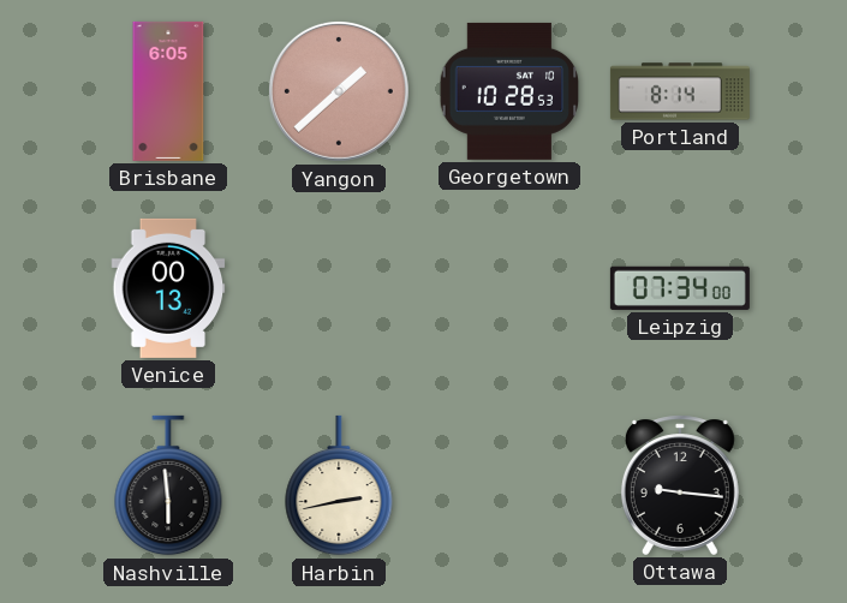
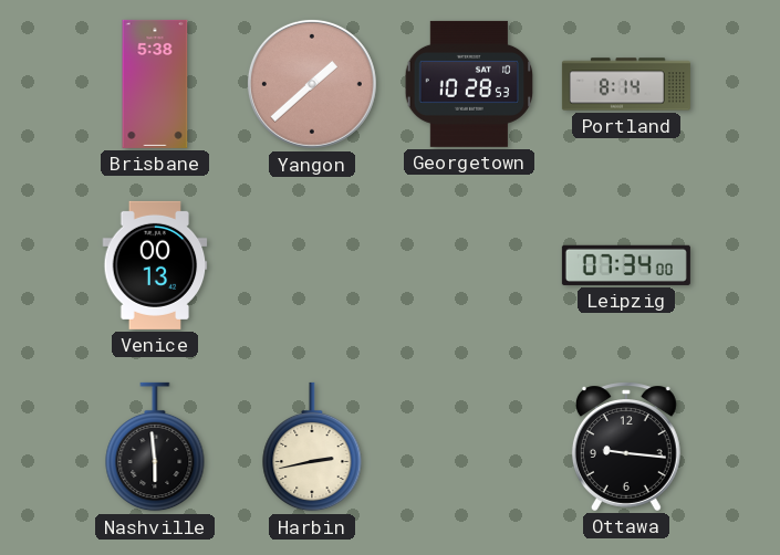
Brisbane: 6:05 -> 5:38 (155, 84)
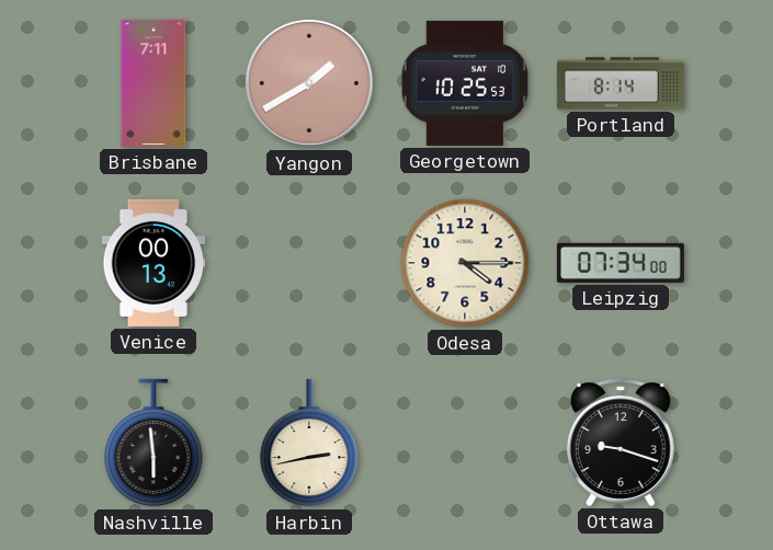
Brisbane: 5:38 -> 7:11 (154, 83)
Yangon: 1:38 -> 1:40 (309, 83)
Georgetown: 10:28 -> 10:25 (465, 83)
Odesa: none -> 4:15 (465, 263)
Ottawa: 9:16 -> 9:18 (621, 443)
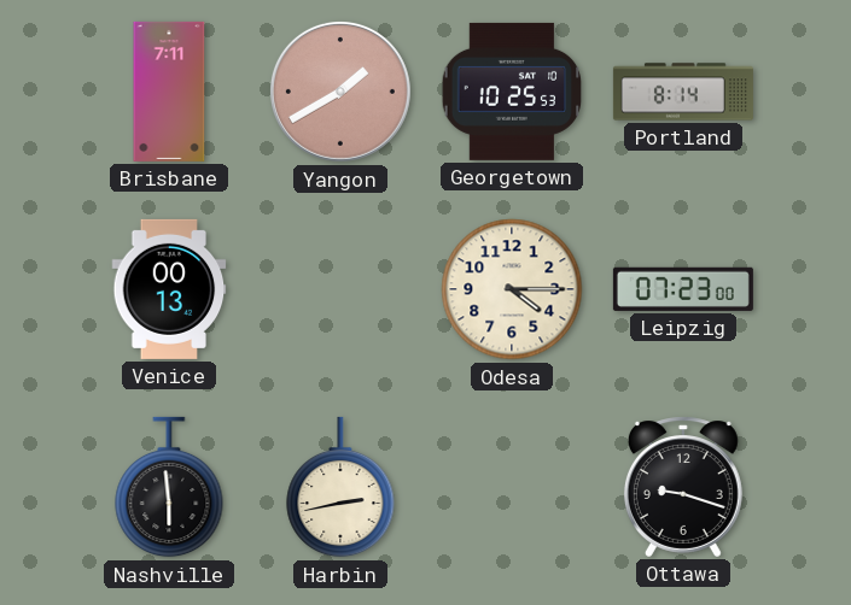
Leipzig: 07:34 -> 07:23 (683, 289)
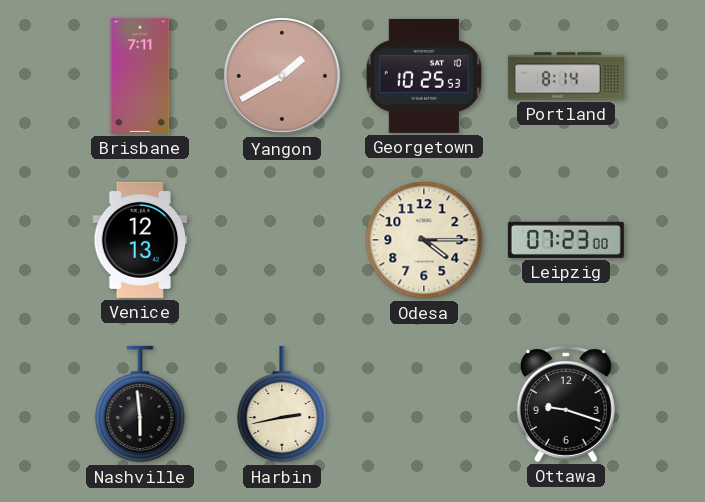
Venice: 00:13 -> 12:13 (140, 240)
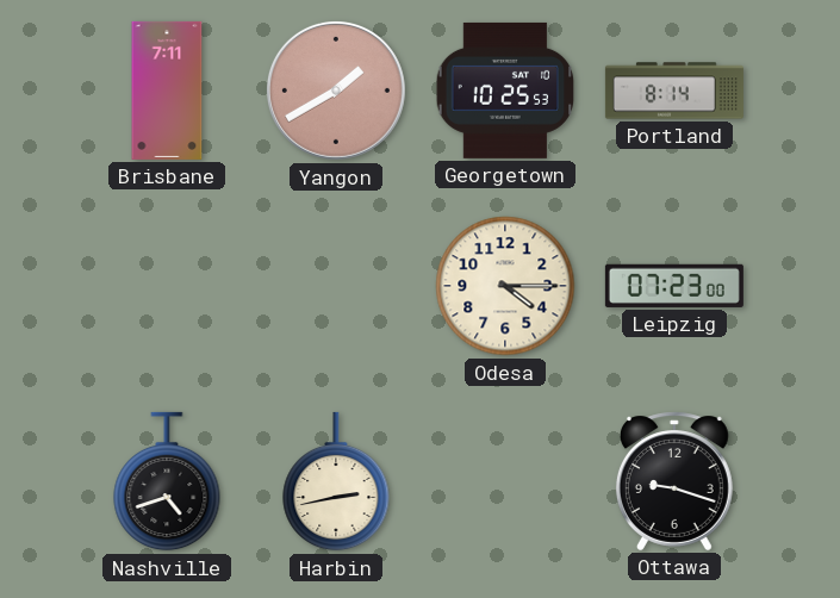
Venice: 12:13 -> none (140, 240)
Nashville: 5:59 -> 4:42 (167, 481)
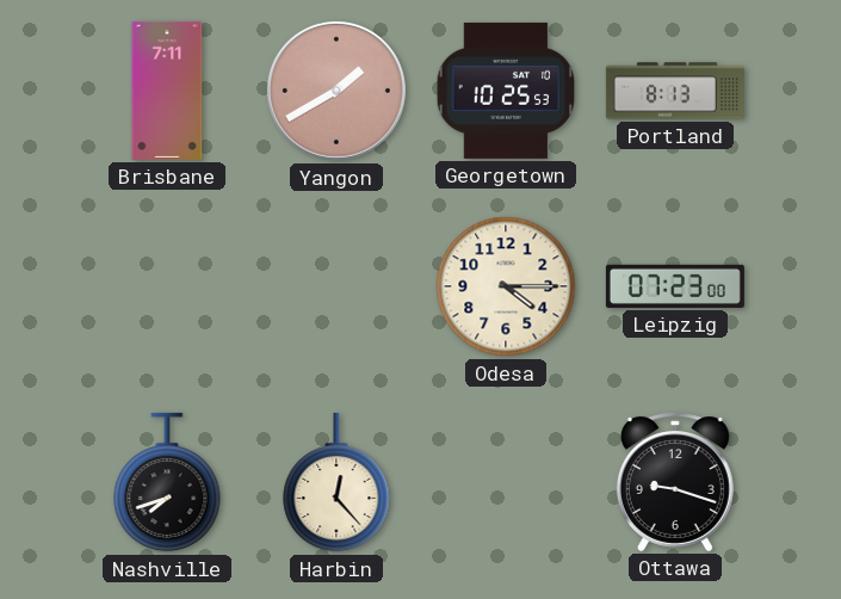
Portland: 8:14 -> 8:13 (675, 91)
Nashville: 4:42 -> 7:42 (167, 482)
Harbin: 2:43 -> 12:23 (336, 482)
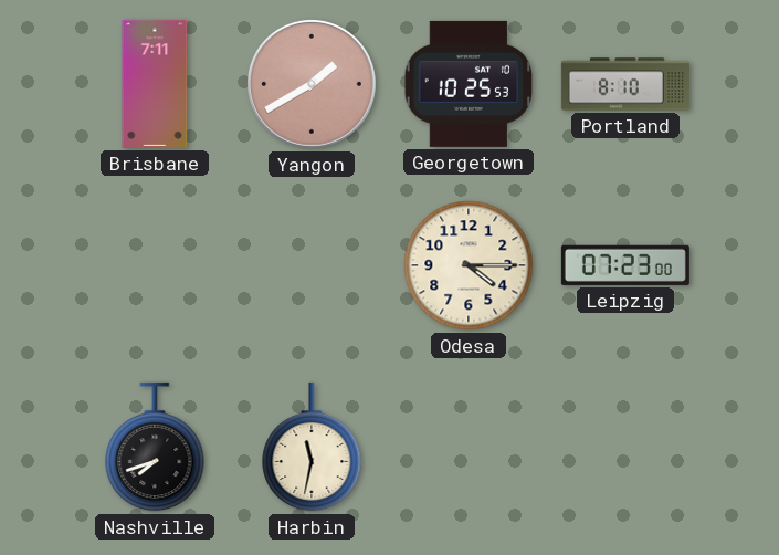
Portland: 8:13 -> 8:10 (625, 84)
Harbin: 12:23 -> 11:32 (312, 447)
Ottawa: 9:18 -> none (675, 482)
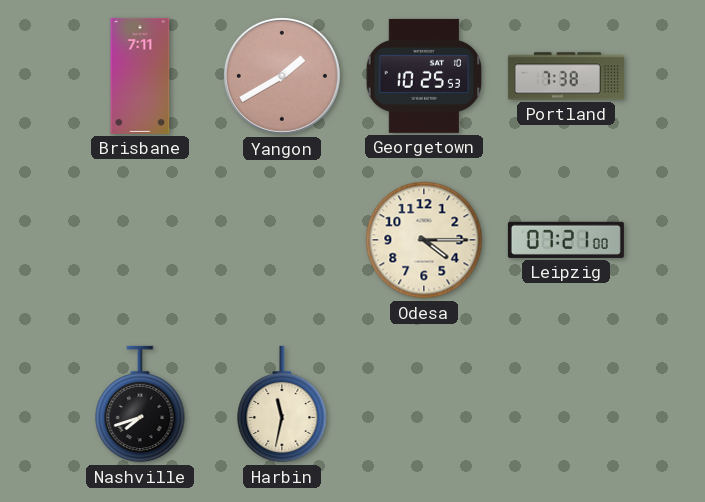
Portland: 8:10 -> 7:38 (566, 76)
Leipzig: 07:23 -> 07:21 (566, 240)
